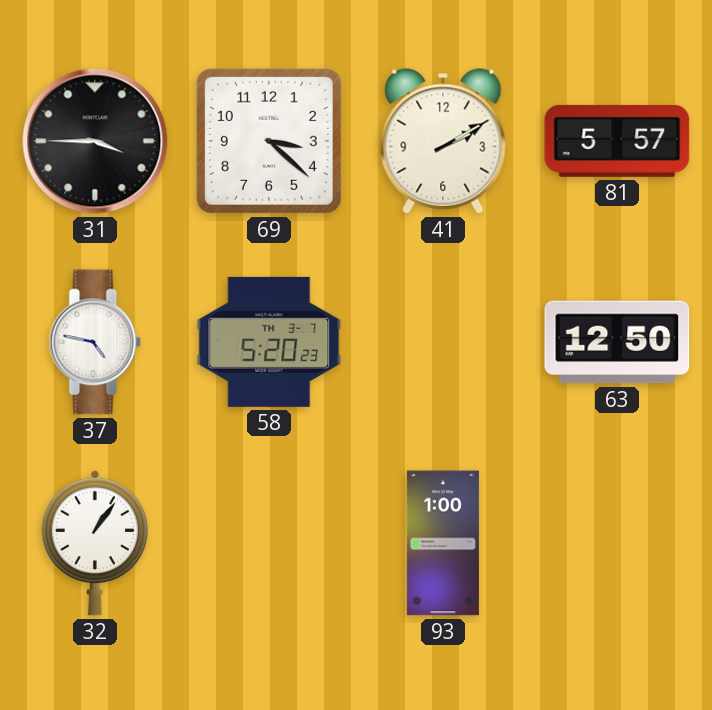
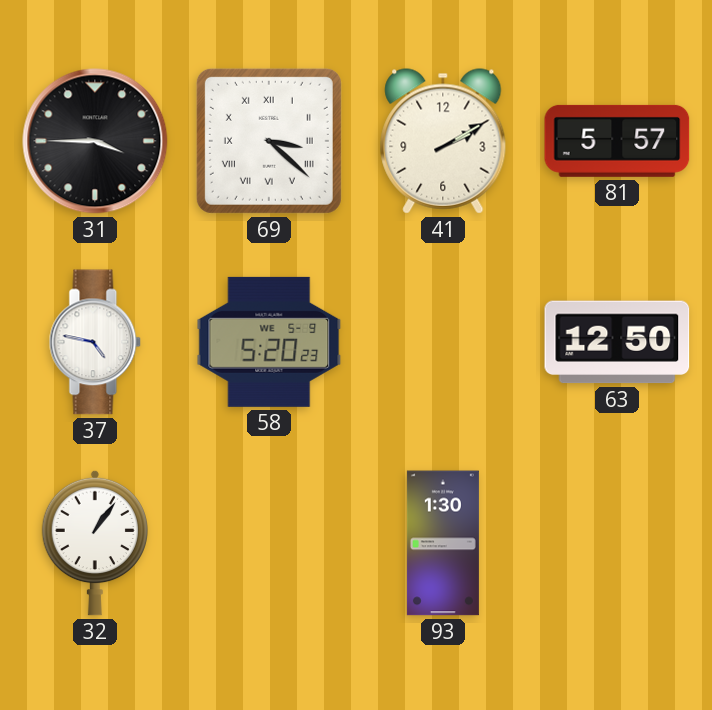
69 numerals: Arabic -> Roman (269, 141)
58 date: TH 3-7 -> WE 5-9 (269, 342)
93: 1:00 -> 1:30 (443, 543)
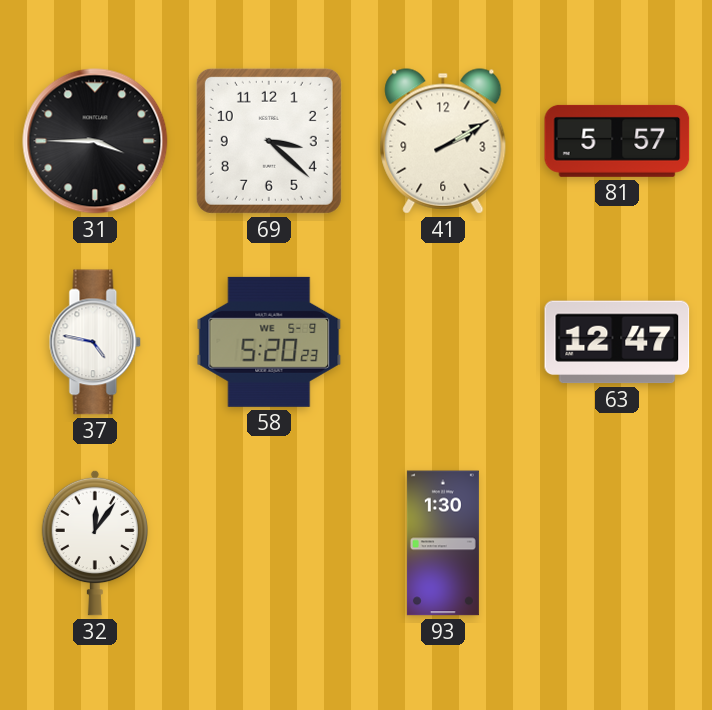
69 numerals: Roman -> Arabic (269, 141)
63: 12:50 -> 12:47 (617, 342)
32: 1:06 -> 12:06 (94, 543)
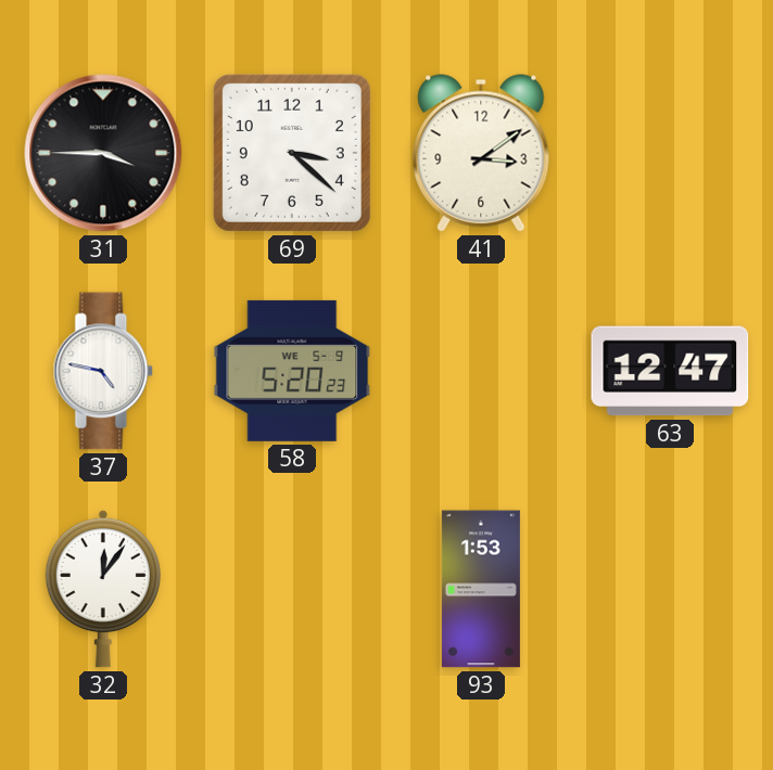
41: 2:10 -> 3:09 (481, 153)
81: 5:57 -> none (617, 141)
93: 1:30 -> 1:53 (481, 589)
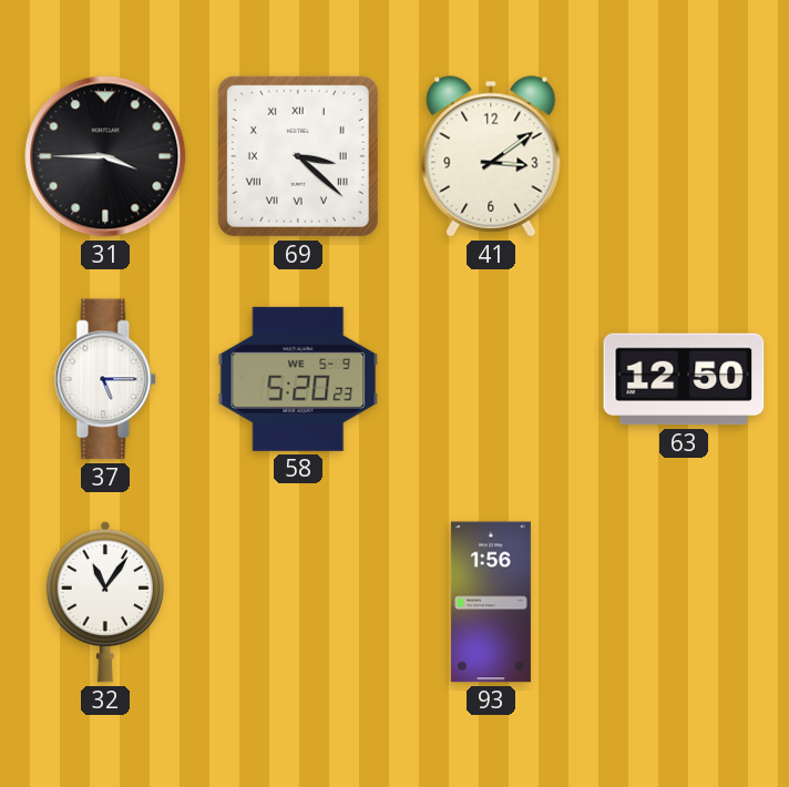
69 numerals: Arabic -> Roman (298, 156)
37: 4:47 -> 5:15 (105, 379)
63: 12:47 -> 12:50 (684, 379)
32: 12:06 -> 11:06 (104, 602)
93: 1:53 -> 1:56 (491, 602)
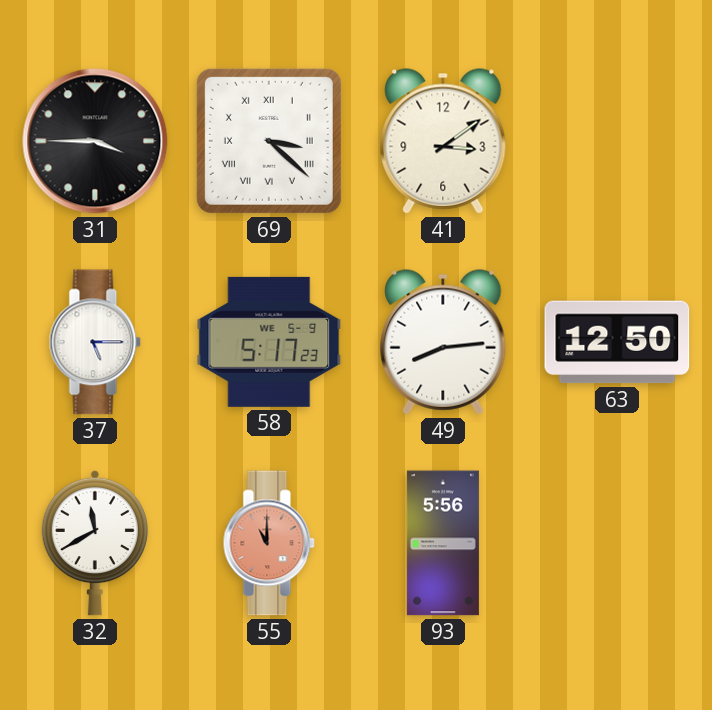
58: 5:20 -> 5:17 (269, 342)
49: none -> 8:14 (443, 342)
32: 11:06 -> 11:40 (94, 543)
55: none -> 11:00 (269, 543)
93: 1:56 -> 5:56 (443, 543)
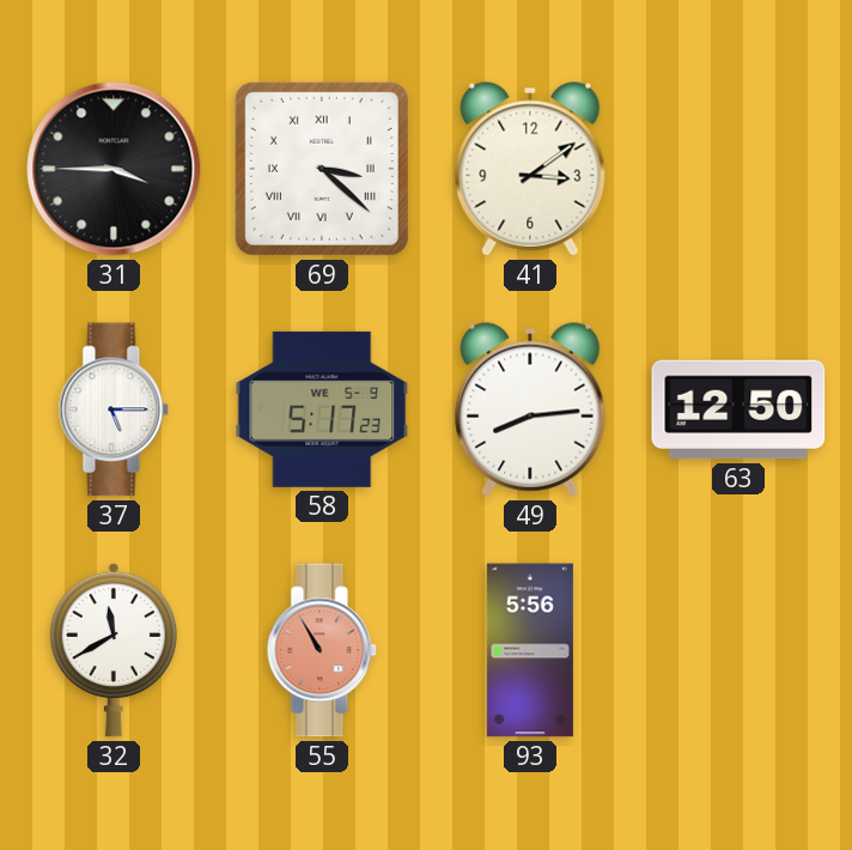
55: 11:00 -> 10:55 (322, 650)
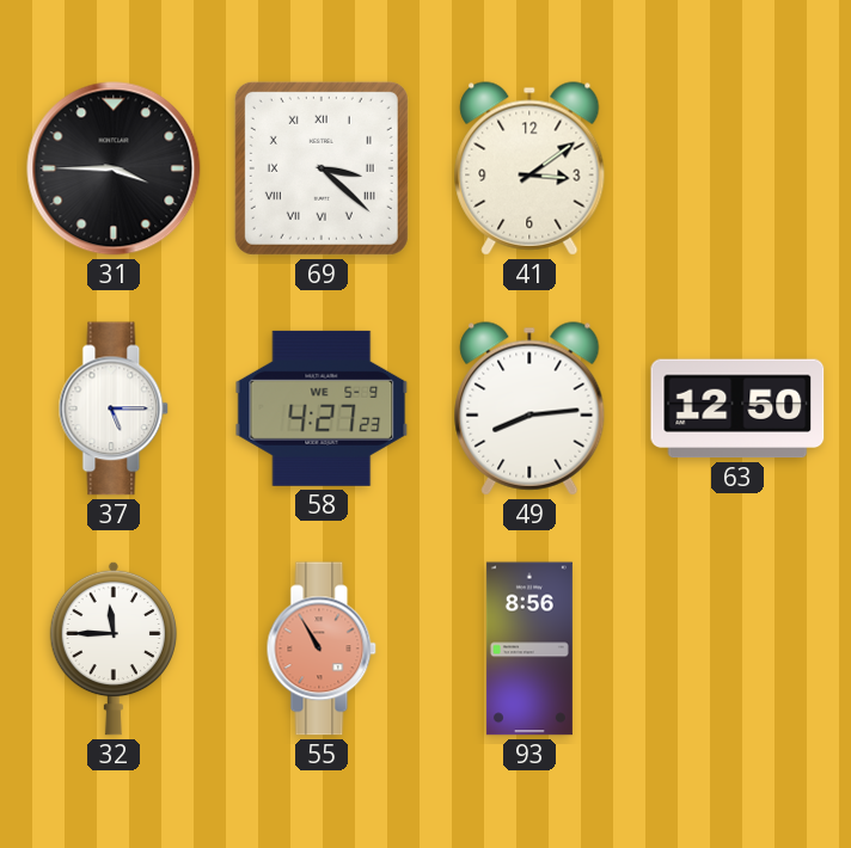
58: 5:17 -> 4:27 (322, 408)
32: 11:40 -> 11:45 (112, 649)
93: 5:56 -> 8:56 (529, 649)
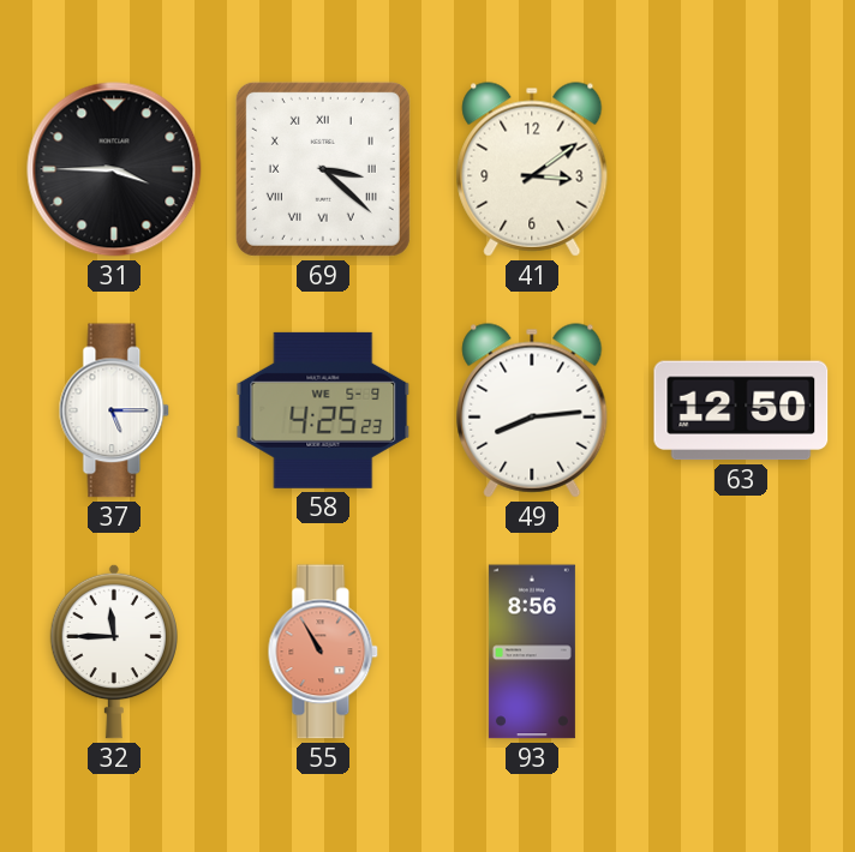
58: 4:27 -> 4:25 (323, 410)
